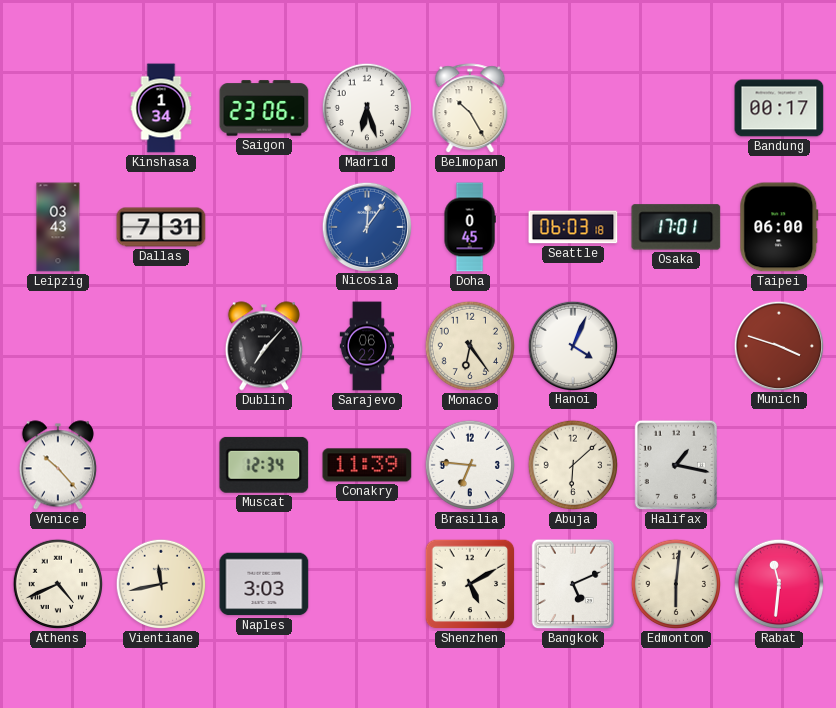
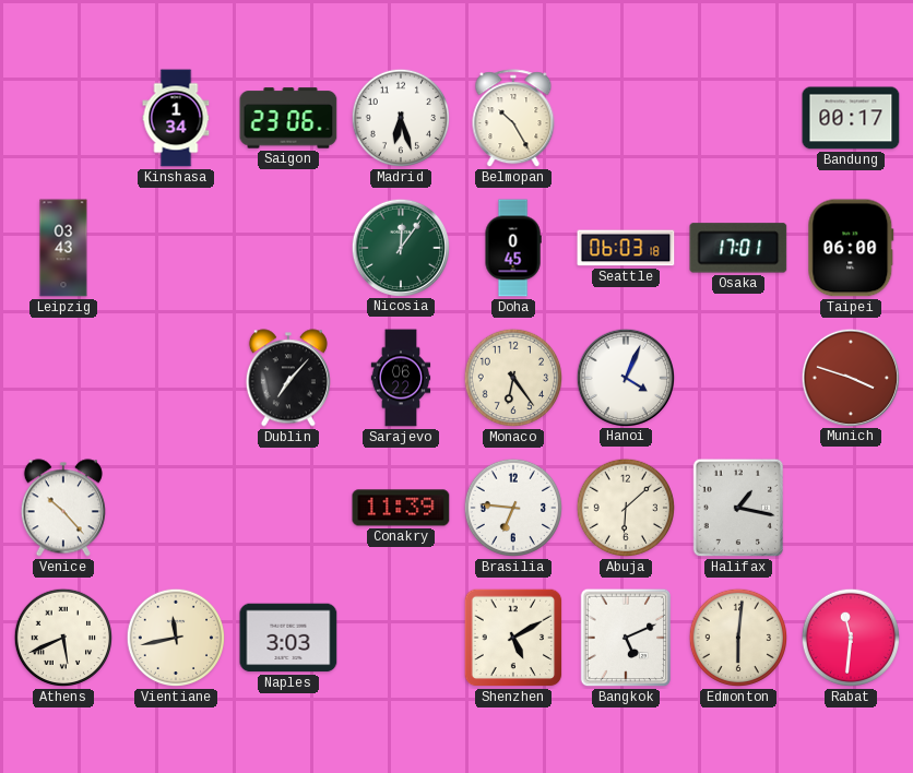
Dallas: 7:31 -> none (161, 227)
Nicosia dial: blue -> green (400, 247)
Muscat: 12:34 -> none (264, 465)
Athens: 4:41 -> 5:41 (63, 638)
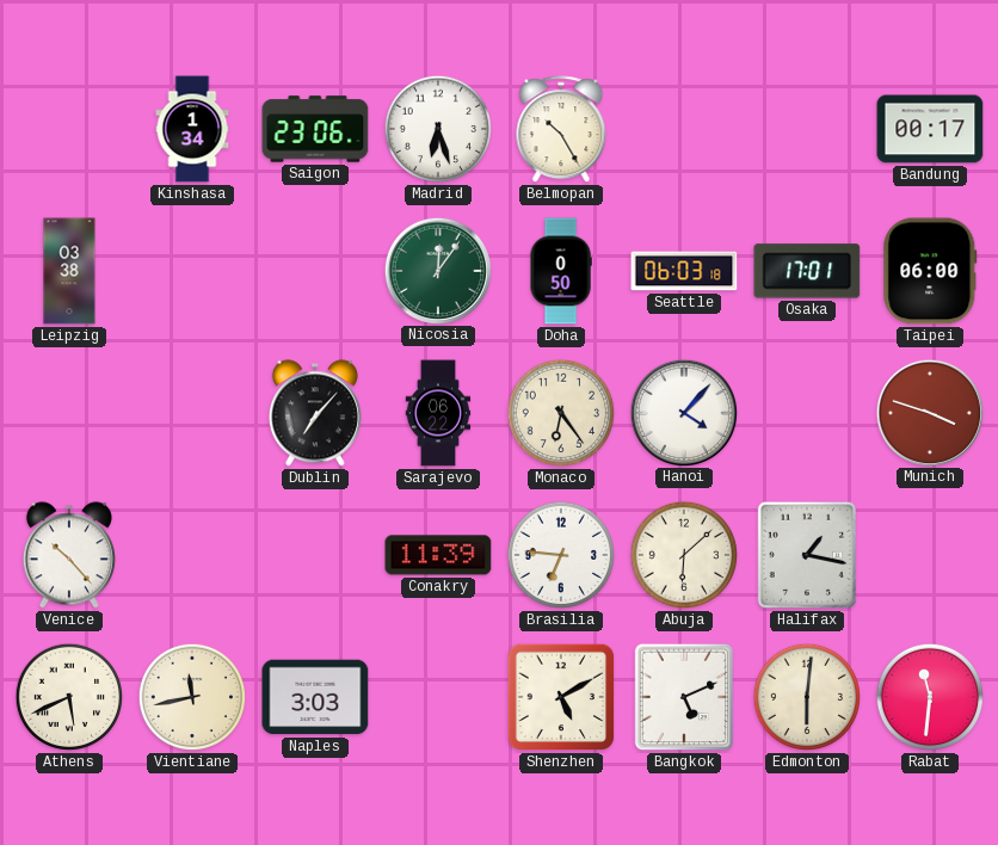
Leipzig: 03:43 -> 03:38 (69, 271)
Doha: 0:45 -> 0:50 (561, 271)
Hanoi: 4:04 -> 4:07 (683, 412)
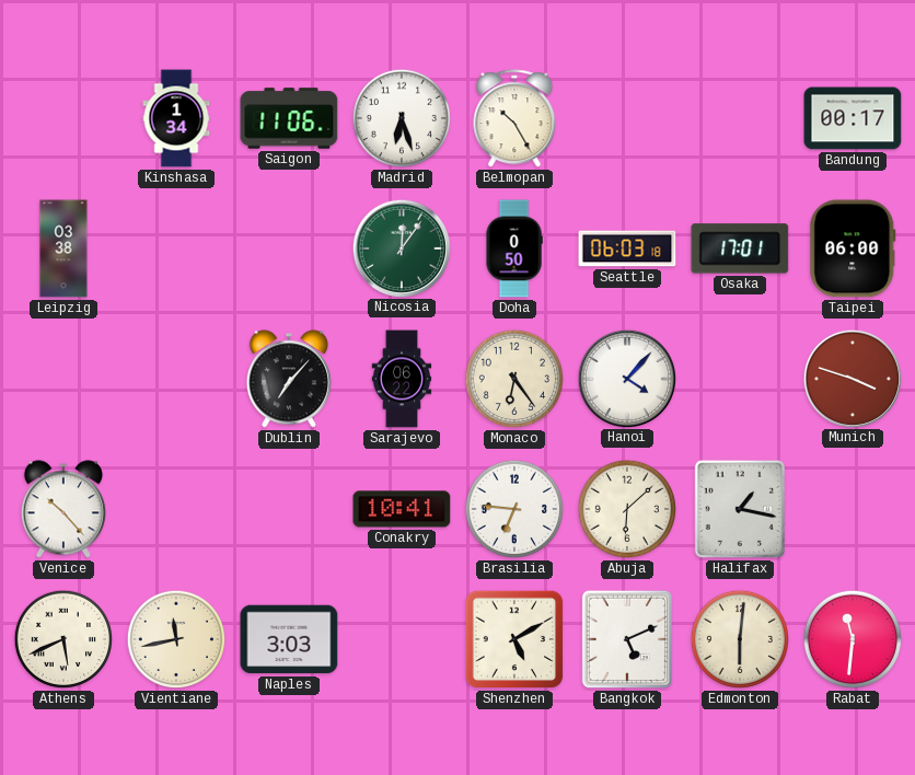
Saigon: 23:06 -> 11:06 (289, 118)
Conakry: 11:39 -> 10:41 (402, 509)
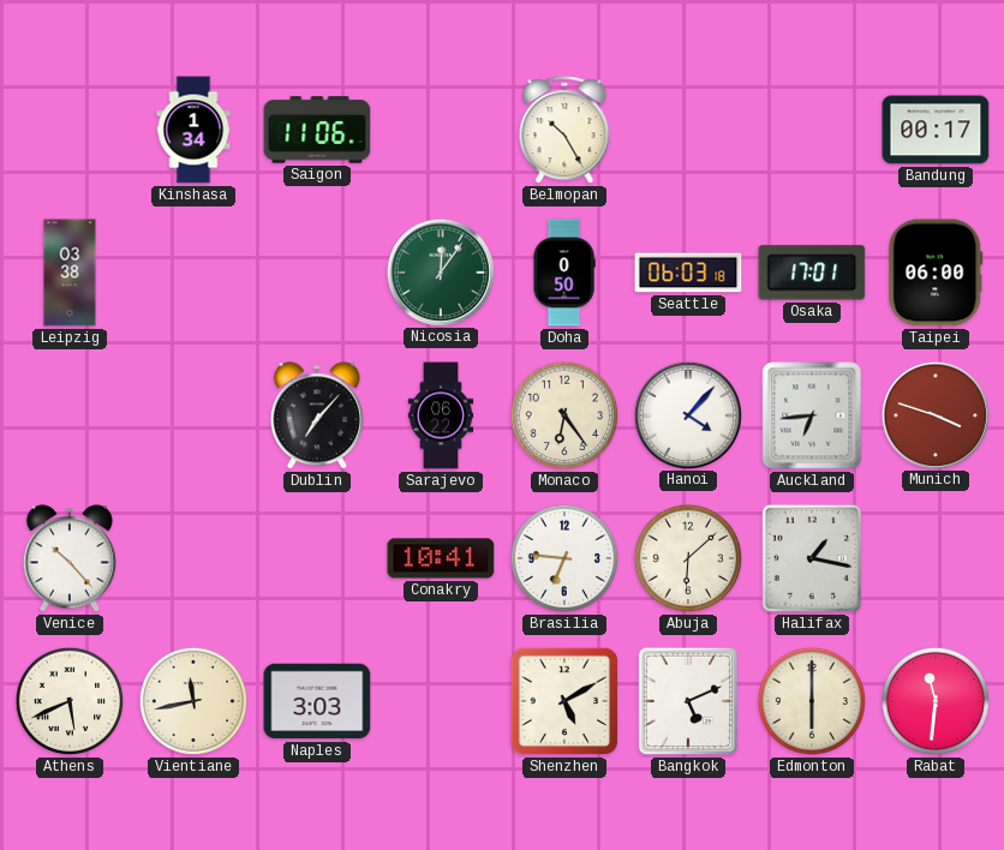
Madrid: 6:27 -> none (402, 118)
Auckland: none -> 6:44 (812, 415)
Edmonton: 6:01 -> 6:00 (812, 701)
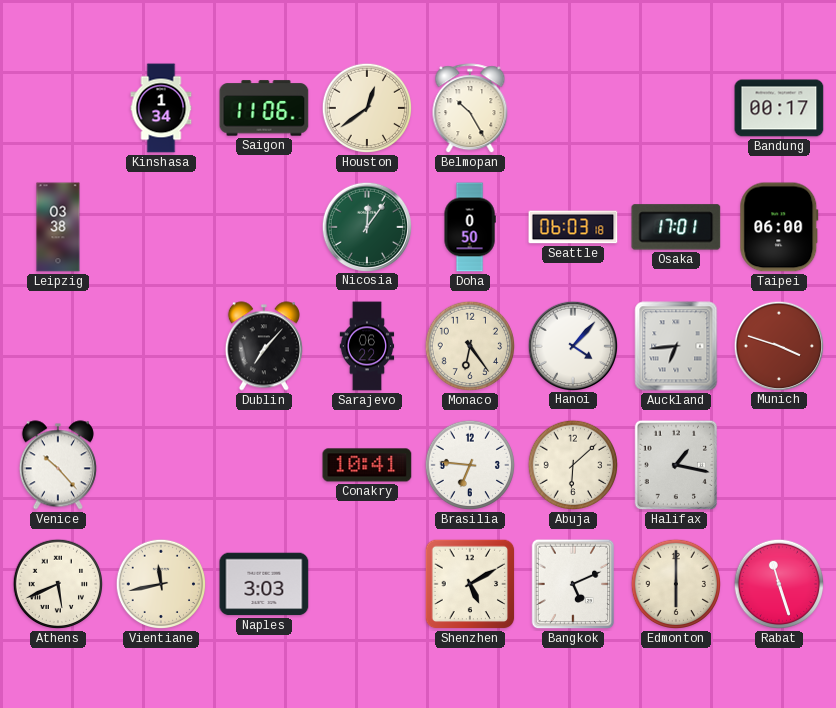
Houston: none -> 12:39 (367, 108)
Rabat: 11:31 -> 11:27 (779, 584)
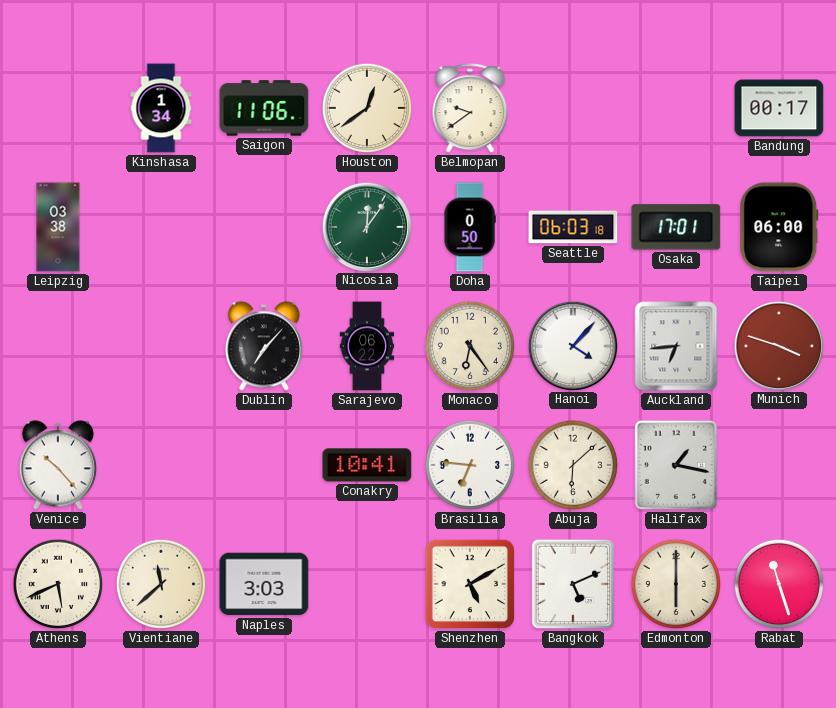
Belmopan: 10:25 -> 9:39 (470, 109)
Vientiane: 11:43 -> 11:38 (161, 584)
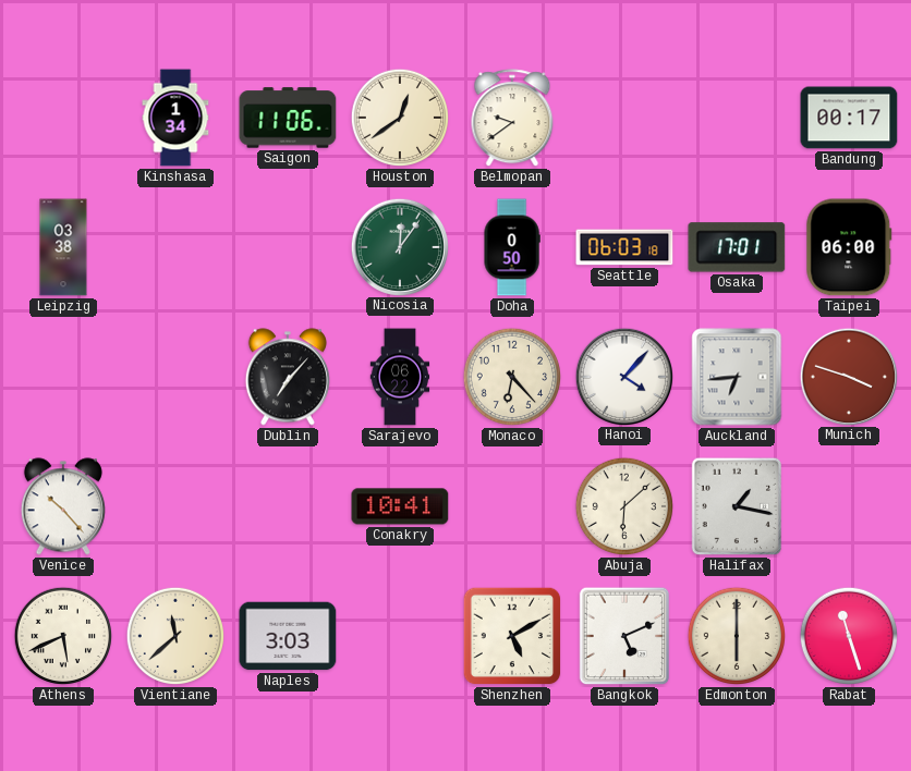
Monaco: 6:24 -> 6:23 (512, 377)
Brasilia: 6:46 -> none (470, 465)
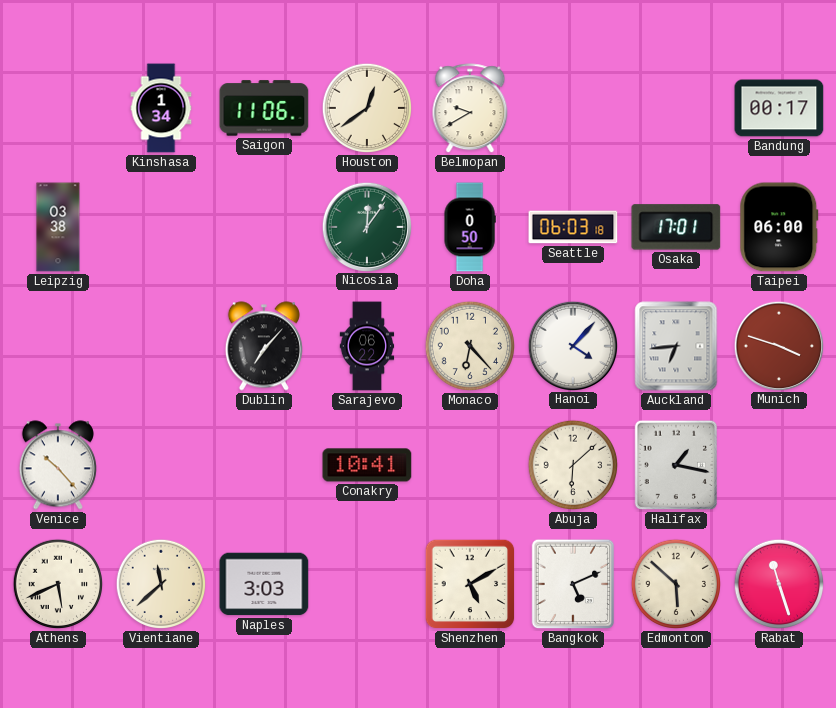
Belmopan: 9:39 -> 9:40 (470, 109)
Edmonton: 6:00 -> 5:52 (676, 584)
